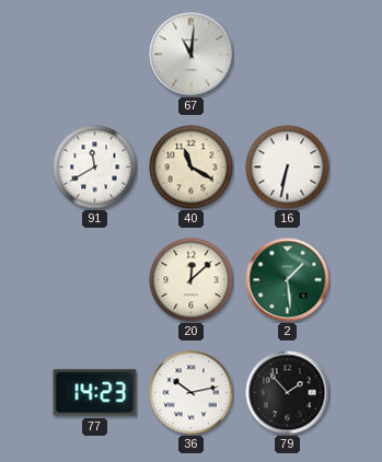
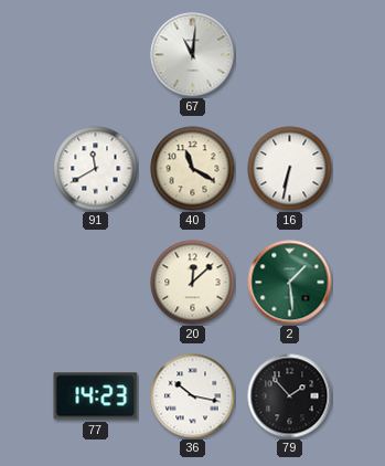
36: 10:13 -> 10:17 (193, 396)
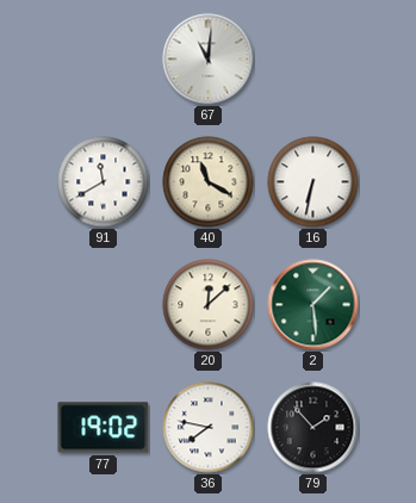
77: 14:23 -> 19:02 (104, 428)
36: 10:17 -> 7:47 (209, 428)
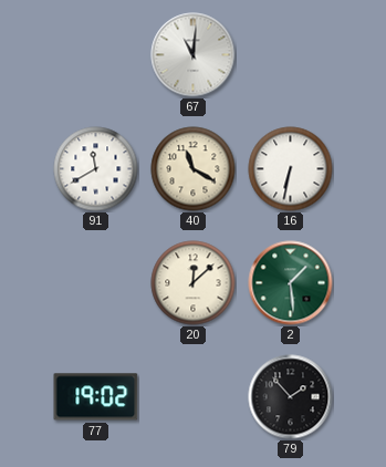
36: 7:47 -> none (209, 428)
